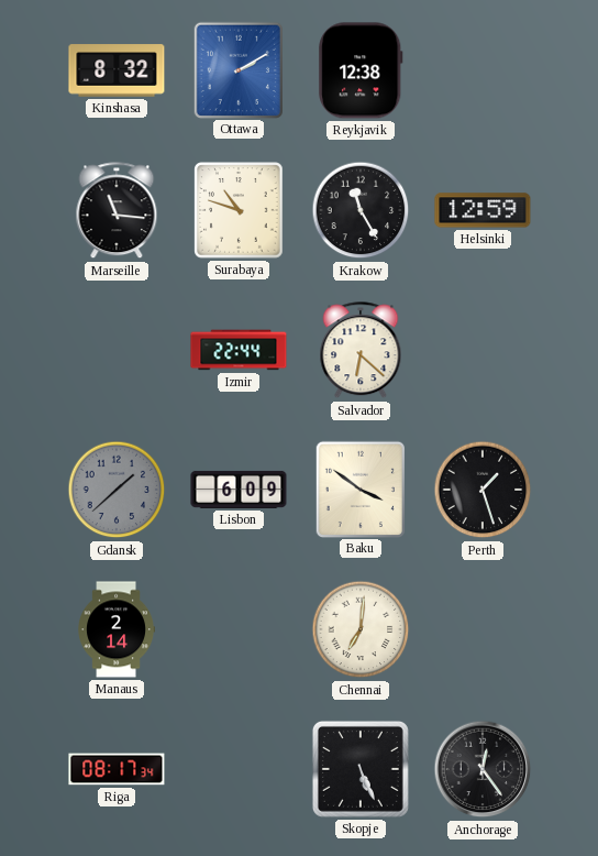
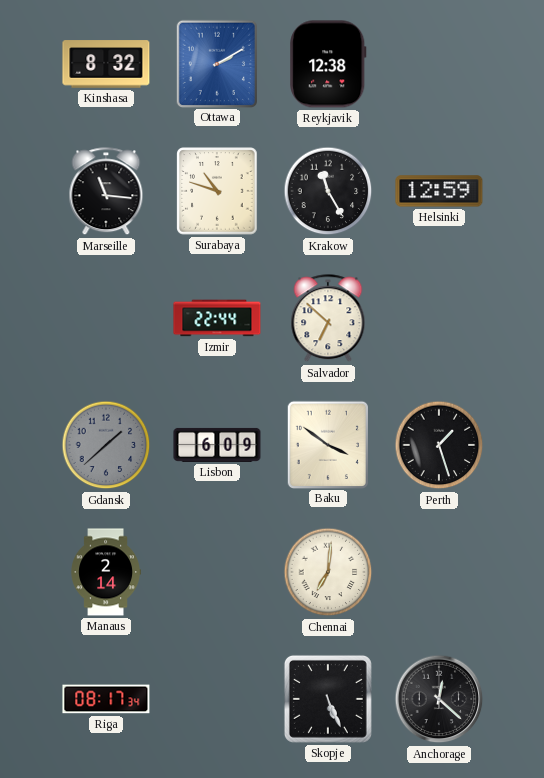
Salvador: 6:22 -> 6:52 (328, 319)
Anchorage: 12:24 -> 12:22 (439, 699)
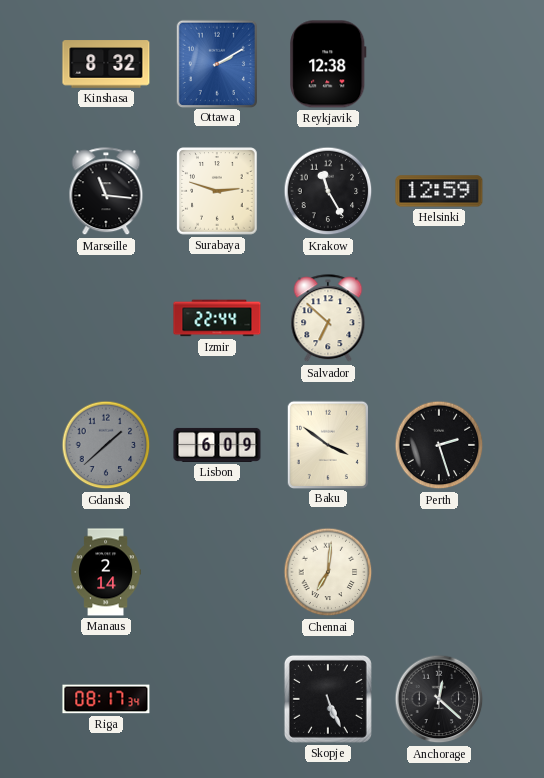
Surabaya: 10:48 -> 2:48 (217, 191)
Perth: 1:27 -> 2:27 (439, 445)
